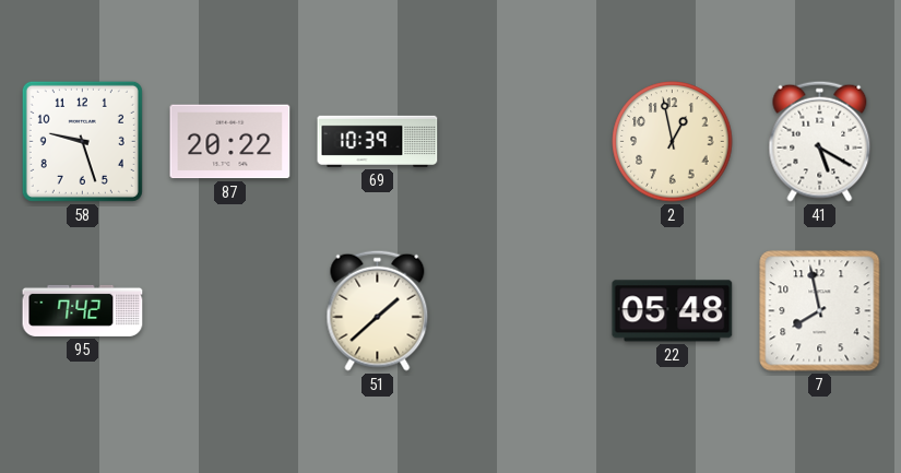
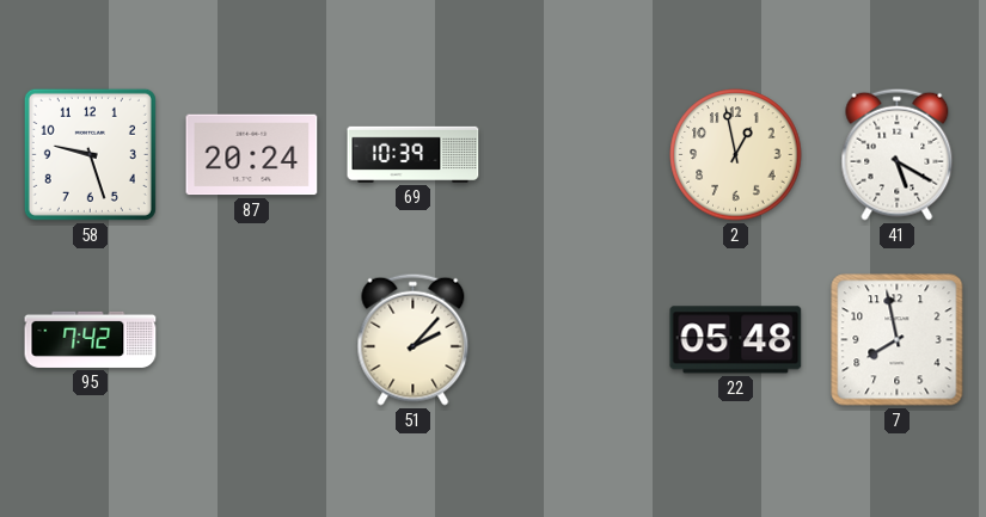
87: 20:22 -> 20:24 (252, 155)
51: 1:38 -> 2:07 (414, 339)
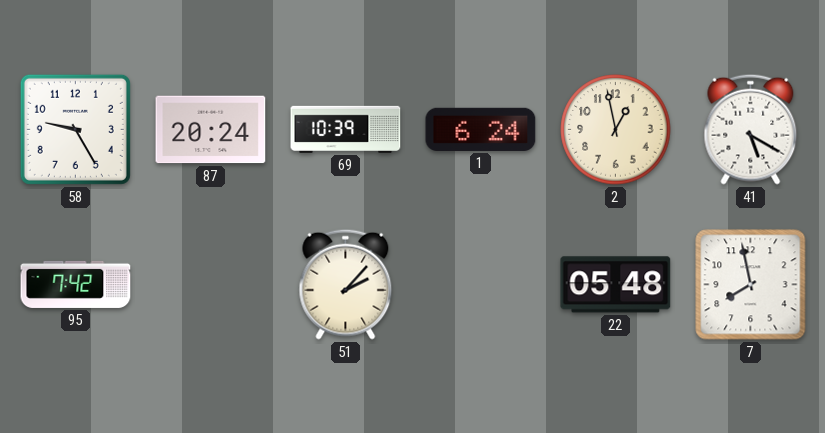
58: 9:27 -> 9:25 (75, 129)
1: none -> 6:24 (481, 129)
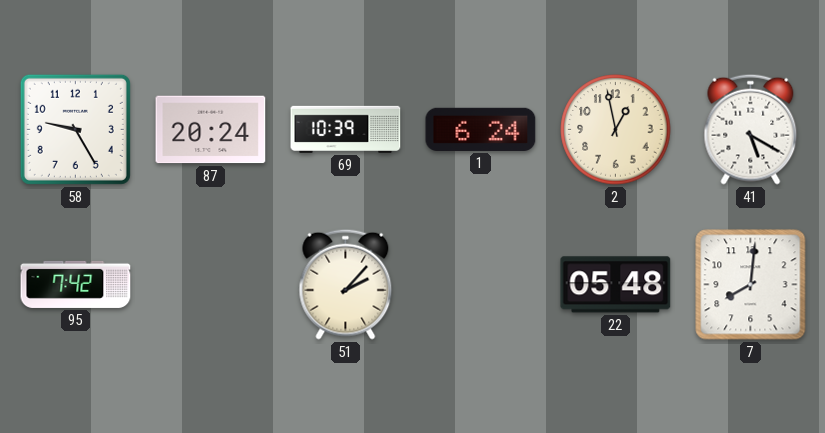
7: 7:58 -> 8:01 (751, 285)
